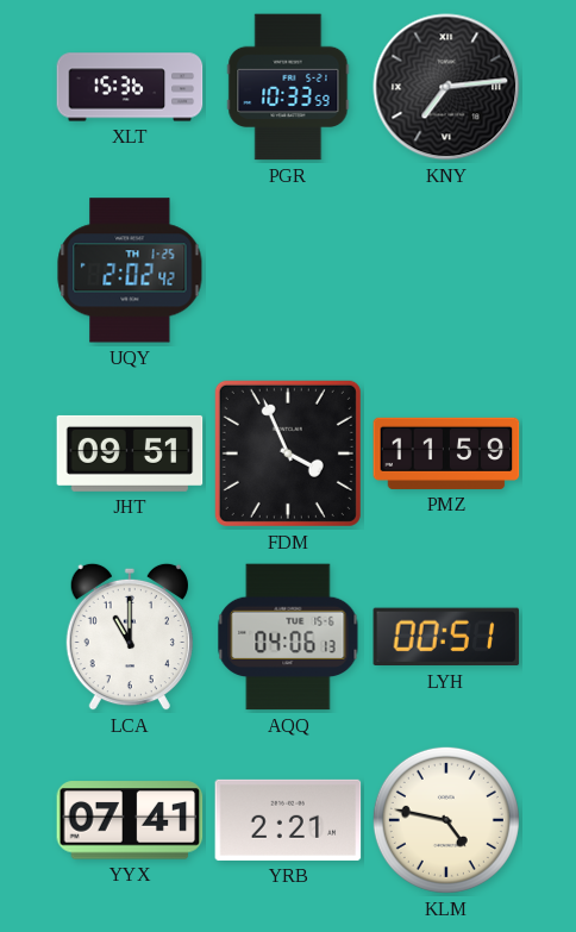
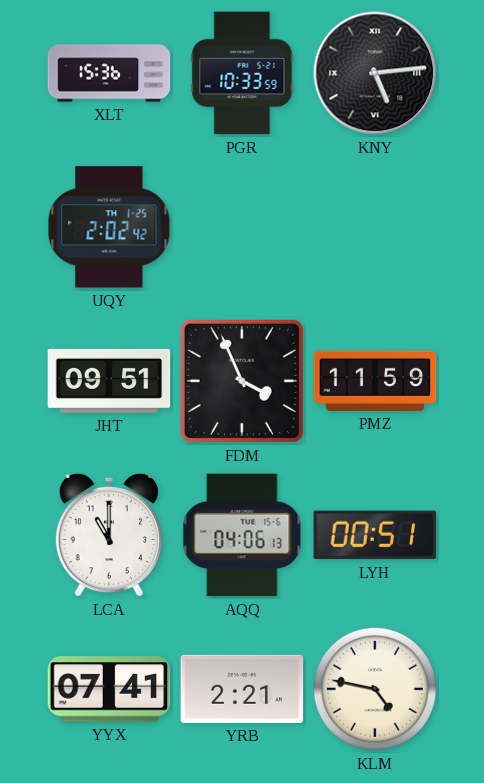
KNY: 7:14 -> 5:14 (375, 73)
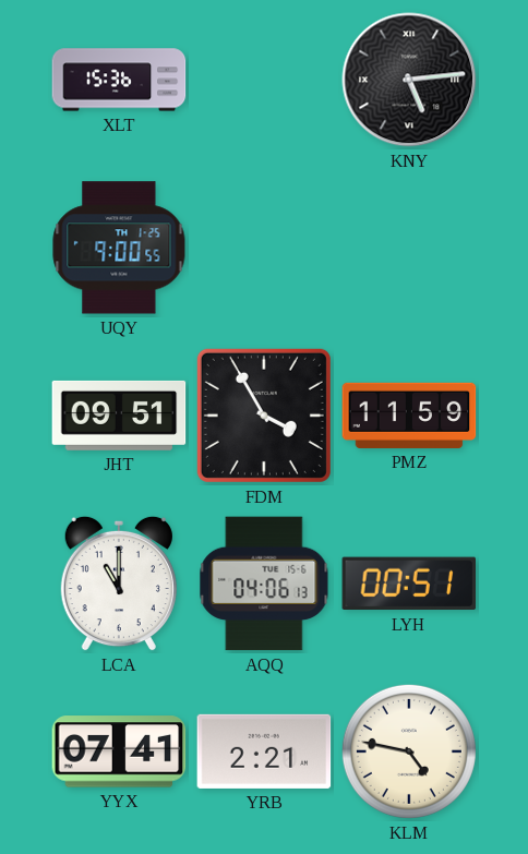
PGR: 10:33 -> none (242, 73)
UQY: 2:02 -> 9:00 (119, 248)
FDM: 3:56 -> 3:55 (264, 416)
